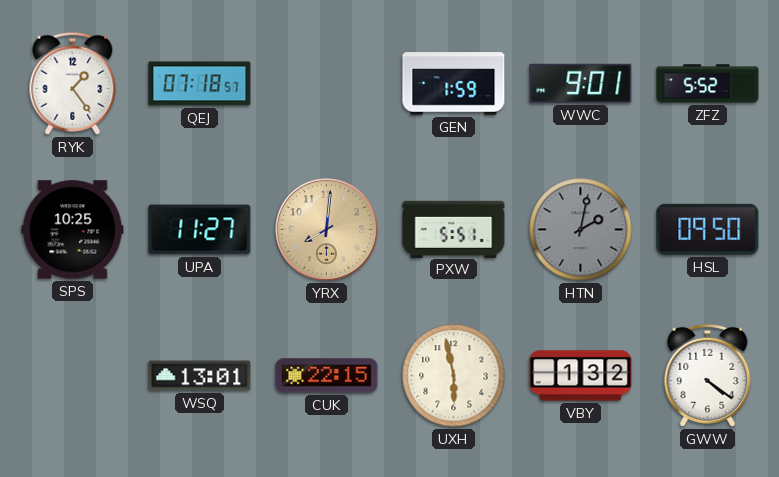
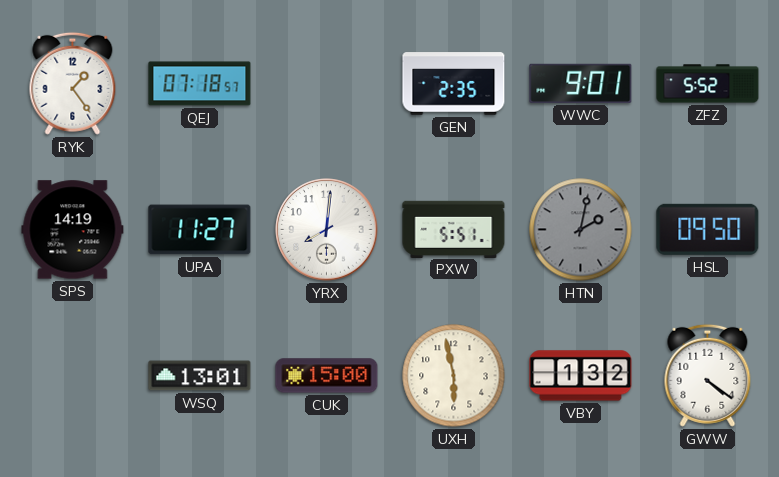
GEN: 1:59 -> 2:35 (454, 84)
SPS: 10:25 -> 14:19 (73, 230)
YRX dial: champagne -> white (327, 230)
CUK: 22:15 -> 15:00 (327, 376)
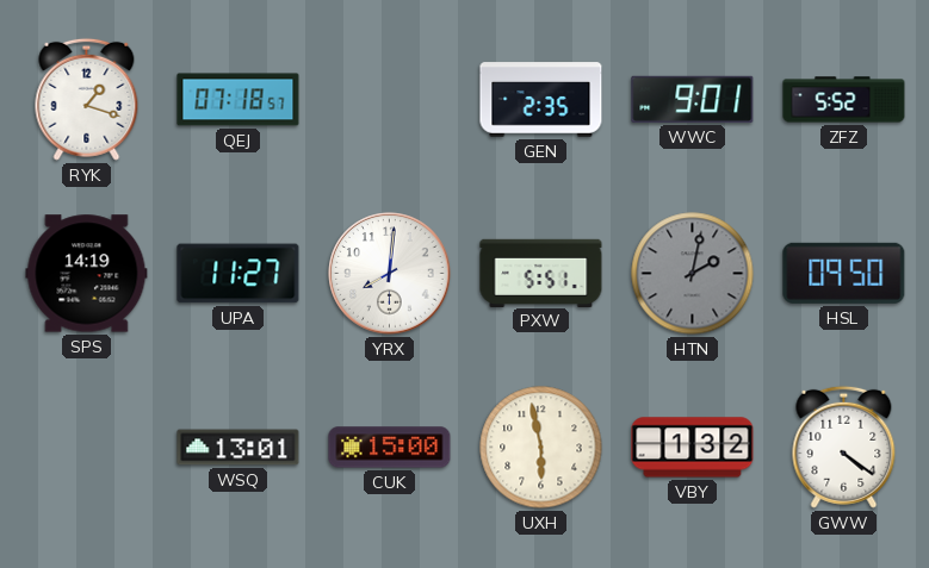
RYK: 1:24 -> 1:18 (87, 99)
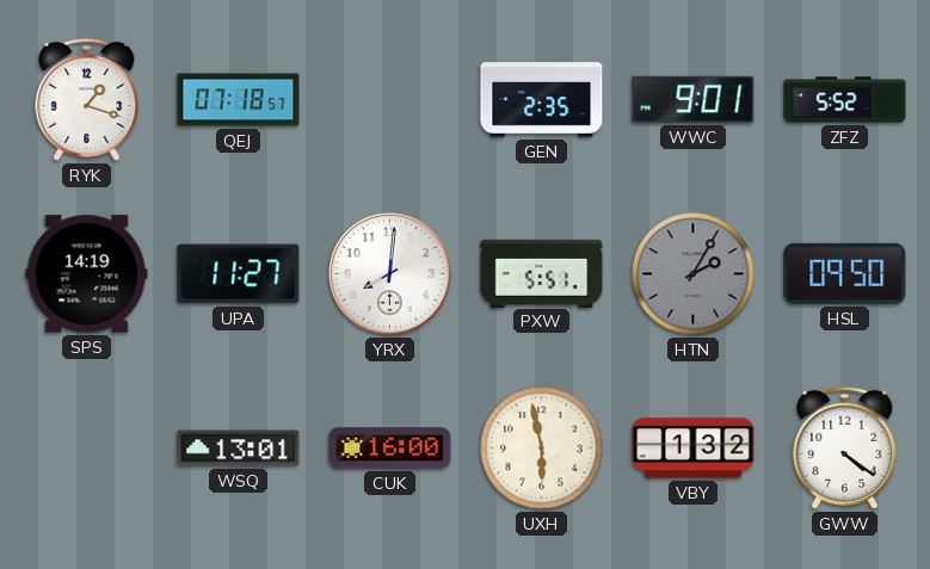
HTN: 2:02 -> 2:05 (694, 274)
CUK: 15:00 -> 16:00 (390, 449)
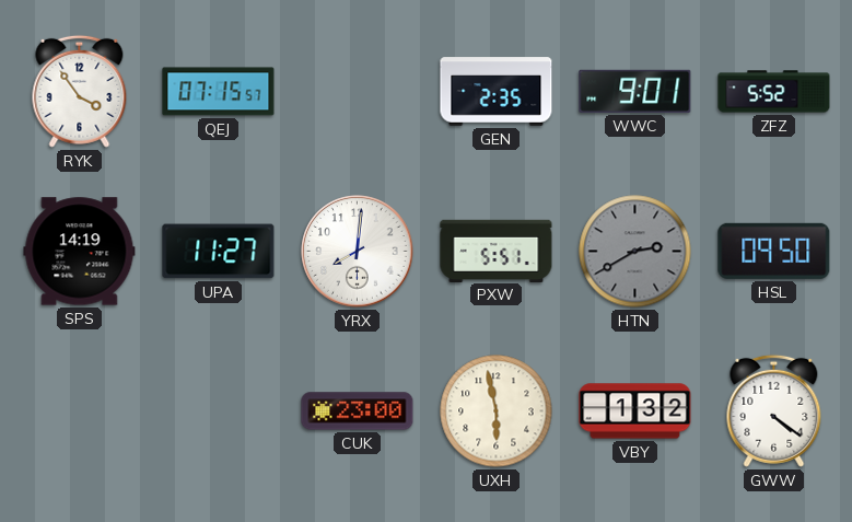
RYK: 1:18 -> 3:54 (80, 91)
QEJ: 07:18 -> 07:15 (219, 92)
HTN: 2:05 -> 2:40 (635, 252)
WSQ: 13:01 -> none (239, 449)
CUK: 16:00 -> 23:00 (358, 411)
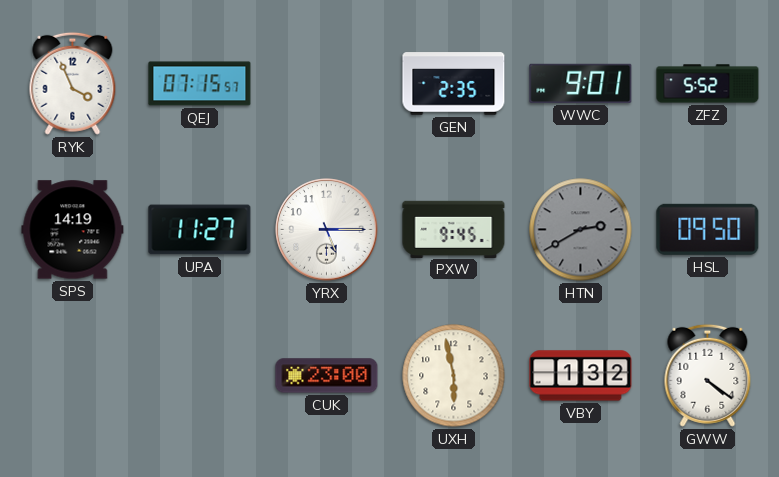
RYK: 3:54 -> 3:56 (73, 83)
YRX: 8:01 -> 5:15 (327, 230)
PXW: 5:51 -> 9:45 (454, 229)
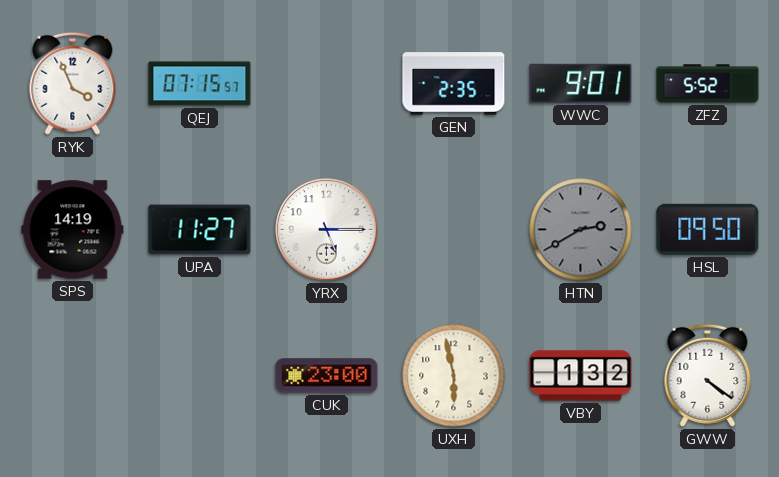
PXW: 9:45 -> none (454, 229)
